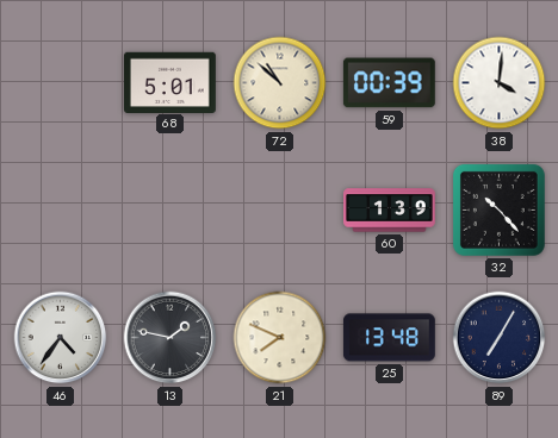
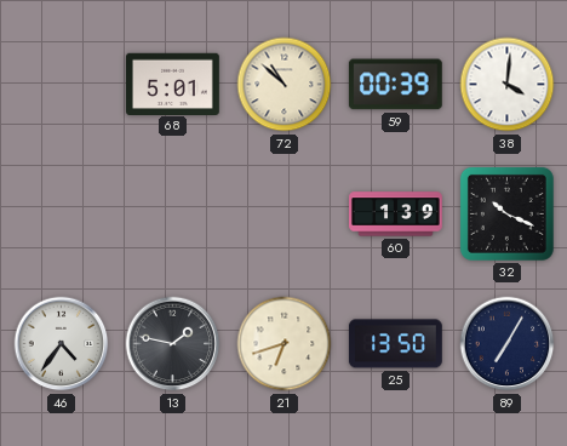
32: 10:23 -> 10:19 (506, 213)
21: 7:49 -> 6:42 (285, 344)
25: 13:48 -> 13:50 (395, 344)
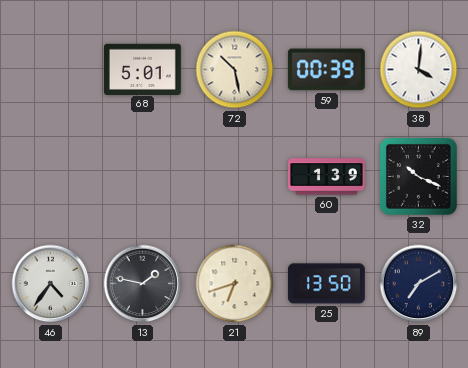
72: 10:52 -> 10:28 (235, 70)
89: 7:05 -> 7:10 (419, 284)
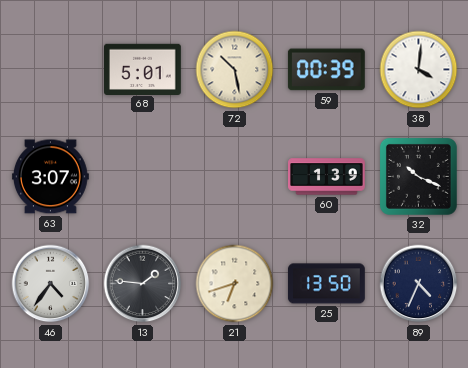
63: none -> 3:07 (50, 177)
13: 1:47 -> 1:46 (143, 284)
89: 7:10 -> 4:34 (419, 284)
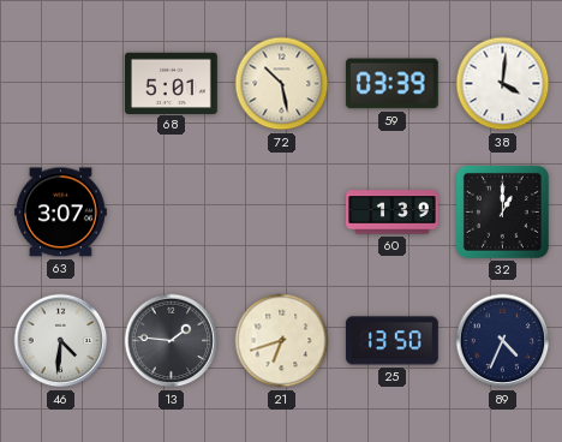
59: 00:39 -> 03:39 (391, 84)
32: 10:19 -> 1:00 (502, 211)
46: 4:36 -> 4:31 (61, 341)
